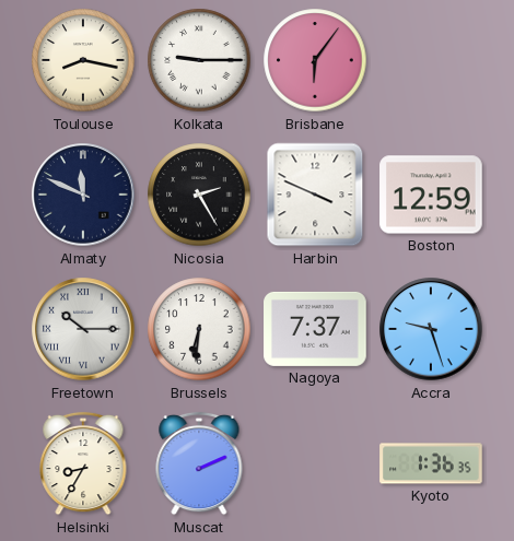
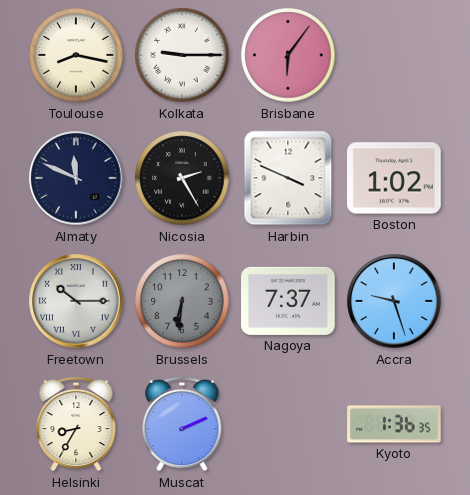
Boston: 12:59 -> 1:02 (394, 178)
Brussels dial: white -> grey (182, 301)
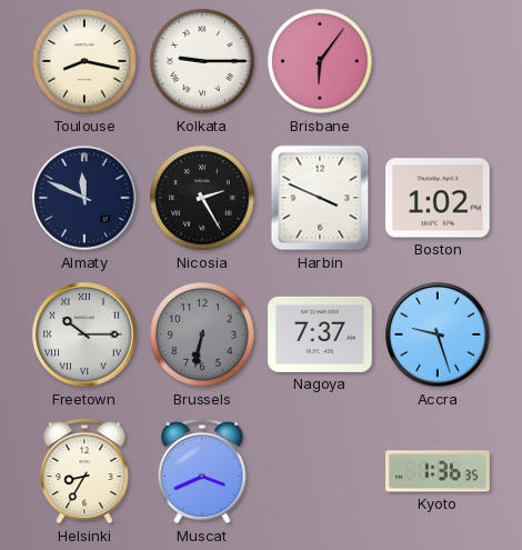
Brussels: 6:31 -> 6:32 (202, 334)
Muscat: 2:11 -> 3:41 (202, 471)
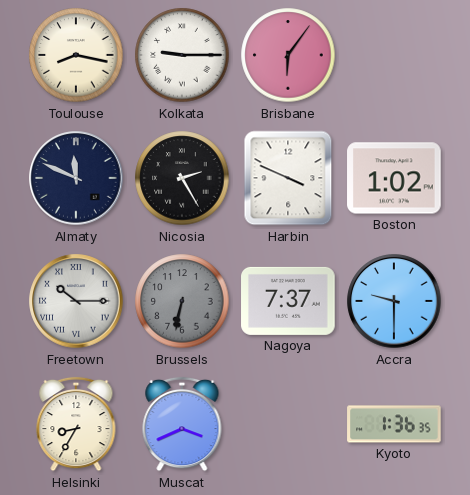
Accra: 9:27 -> 9:30 (394, 301)
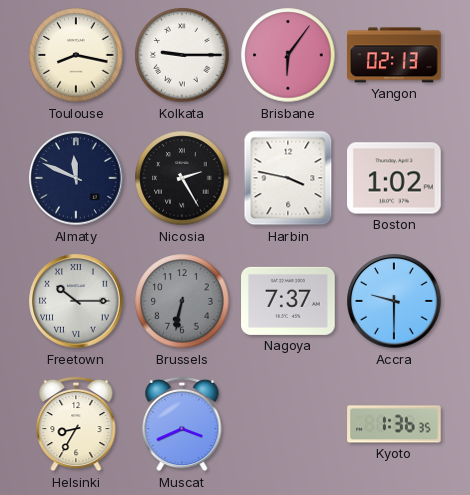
Yangon: none -> 02:13 (394, 55)
Harbin: 3:49 -> 3:47 (288, 178)
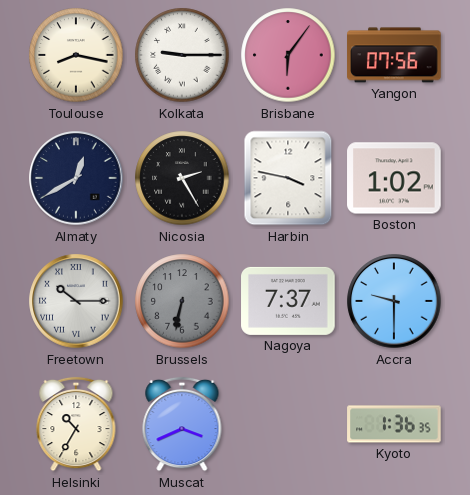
Yangon: 02:13 -> 07:56 (394, 55)
Almaty: 11:49 -> 12:40 (76, 178)
Helsinki: 8:35 -> 10:35 (76, 424)
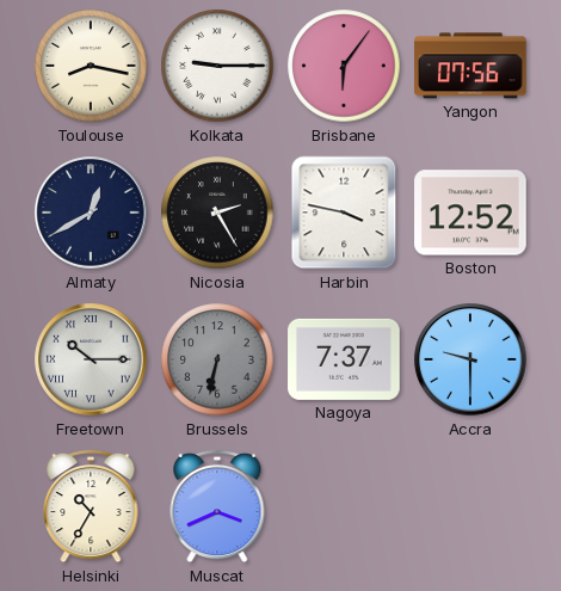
Boston: 1:02 -> 12:52 (470, 213)
Kyoto: 1:36 -> none (394, 424)
